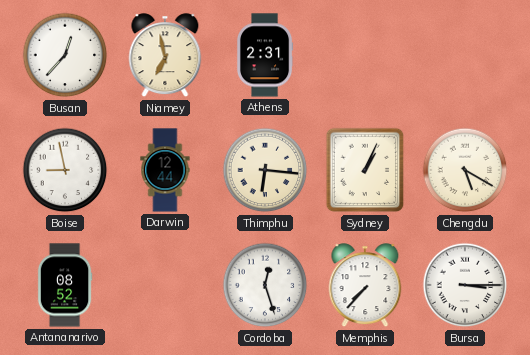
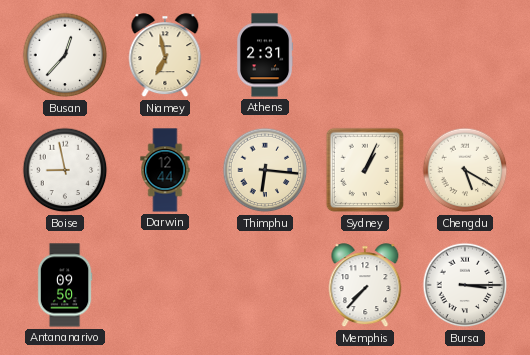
Antananarivo: 08:52 -> 09:50 (65, 285)
Cordoba: 12:27 -> none (265, 285)
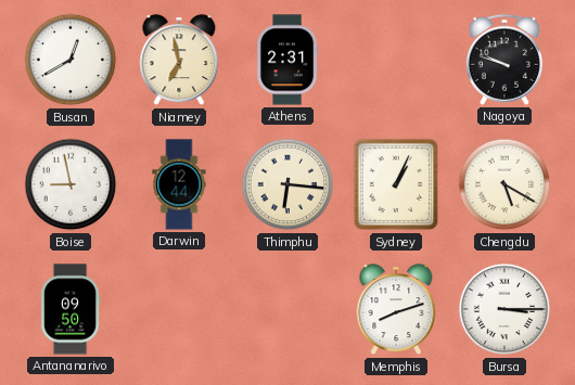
Busan: 12:37 -> 12:40 (71, 60)
Nagoya: none -> 9:48 (504, 60)
Memphis: 7:37 -> 8:12 (396, 310)
